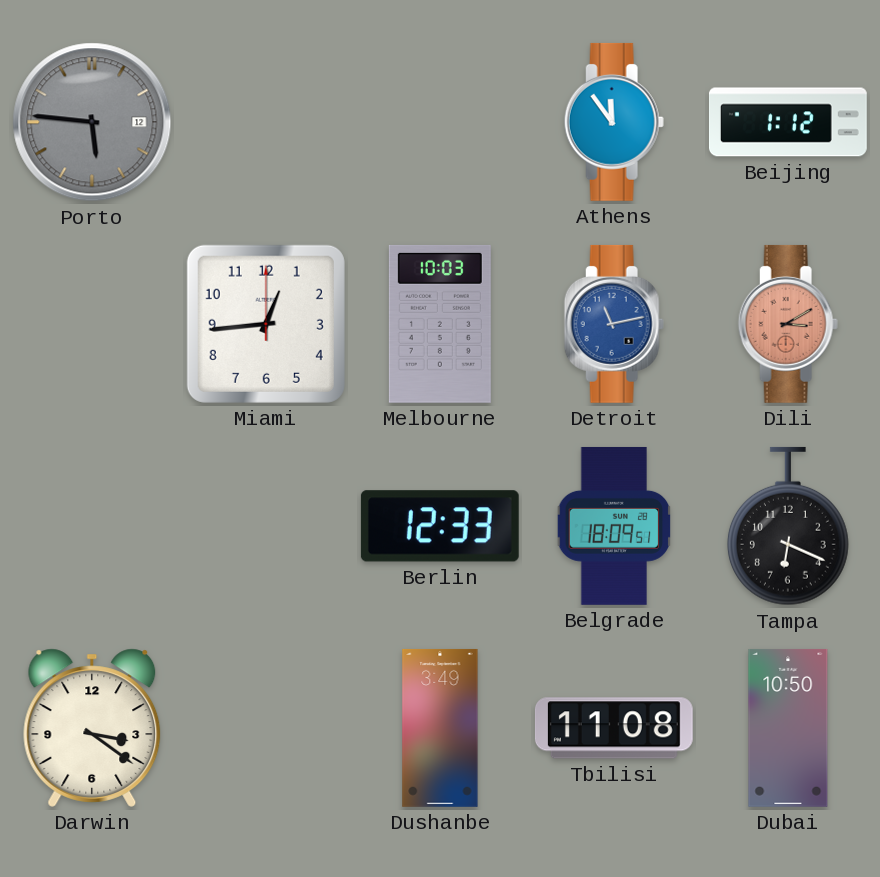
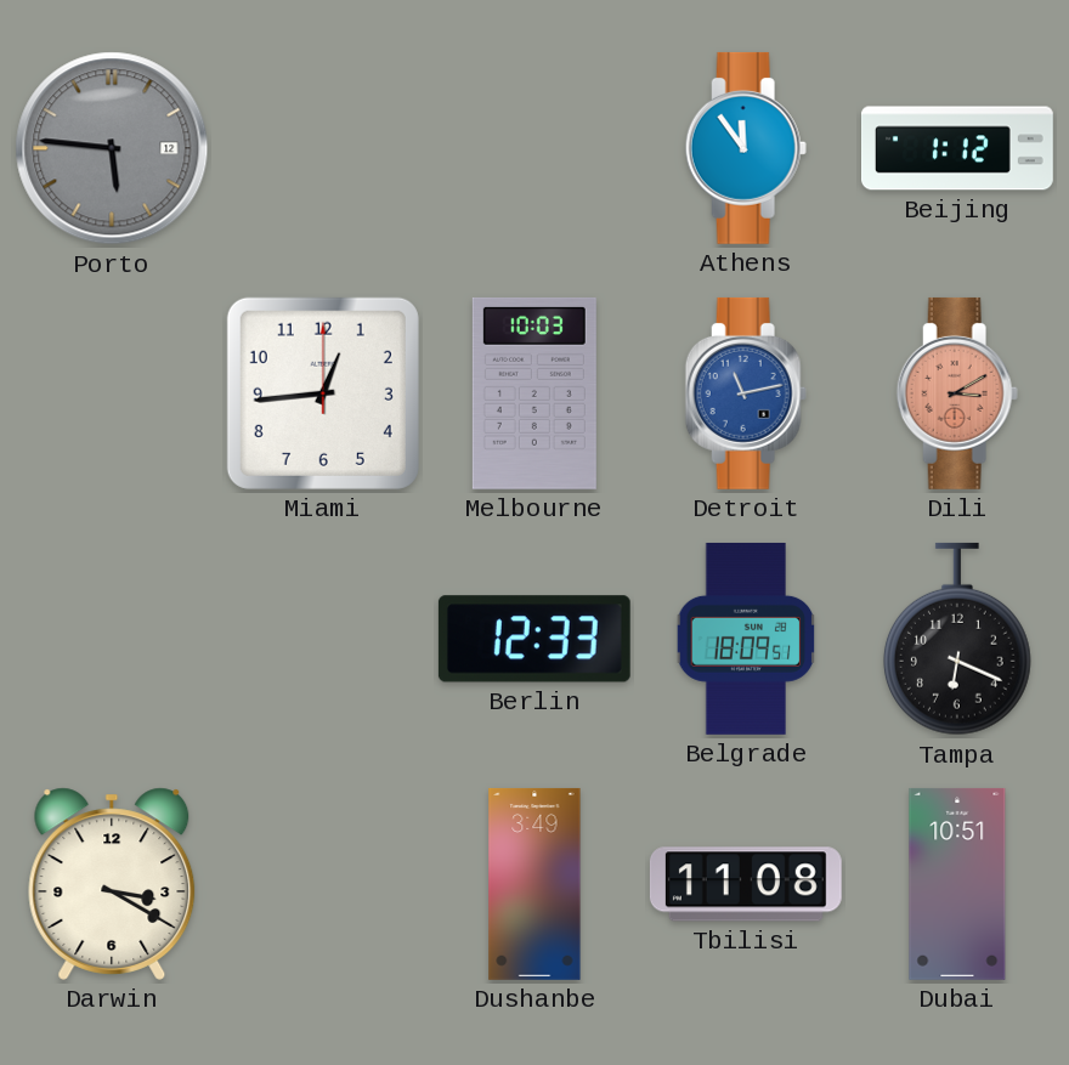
Darwin: 3:21 -> 3:20 (112, 884)
Dubai: 10:50 -> 10:51 (957, 884)
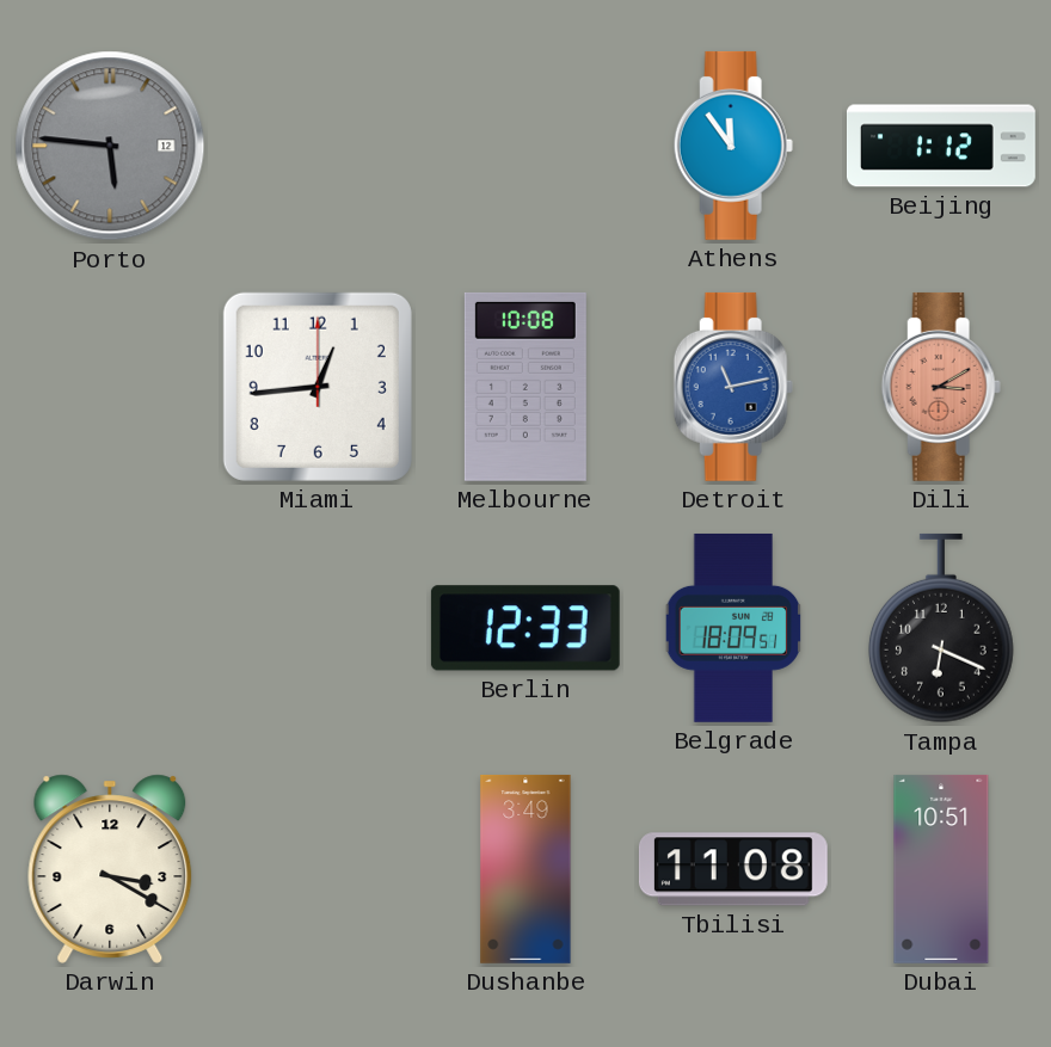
Melbourne: 10:03 -> 10:08 (525, 387)
